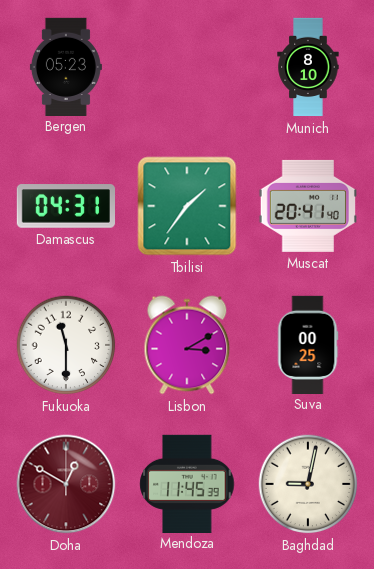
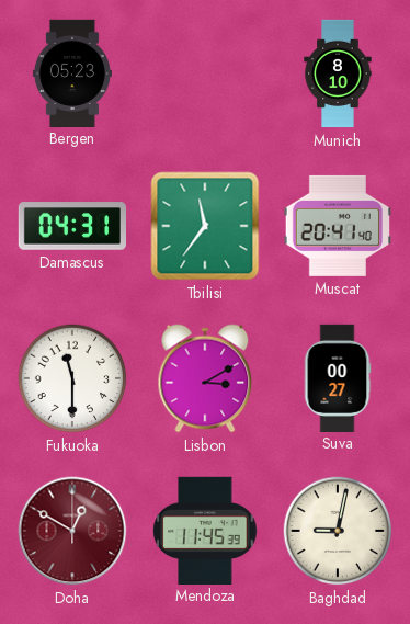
Tbilisi: 1:36 -> 11:36 (205, 226)
Suva: 00:25 -> 00:27 (338, 377)
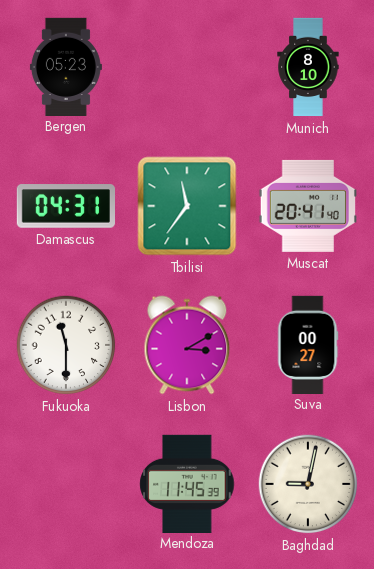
Doha: 12:50 -> none (72, 531)
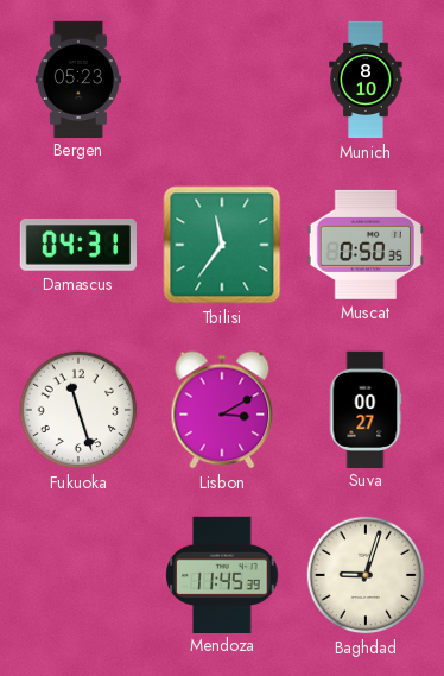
Muscat: 20:41 -> 0:50 (366, 245)
Fukuoka: 11:30 -> 11:27 (78, 410)
Baghdad: 9:02 -> 9:03 (366, 575)
